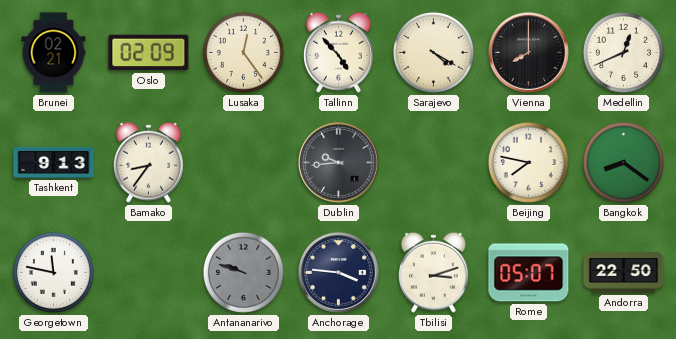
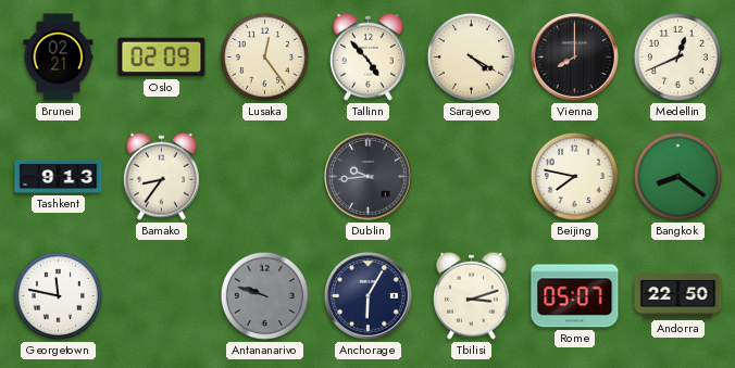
Anchorage: 3:46 -> 6:05 (369, 296)
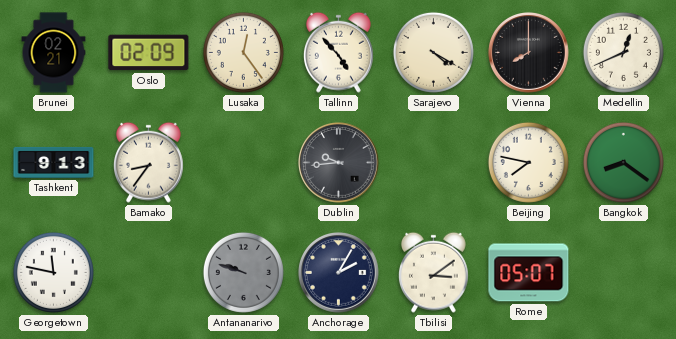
Anchorage: 6:05 -> 2:05 (339, 273)
Tbilisi: 3:12 -> 3:09 (433, 272)
Andorra: 22:50 -> none (678, 296)
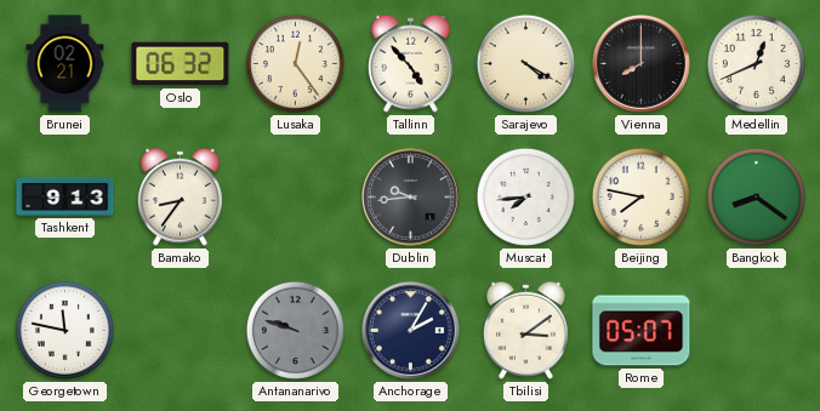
Oslo: 02:09 -> 06:32 (181, 64)
Muscat: none -> 7:44 (525, 196)
